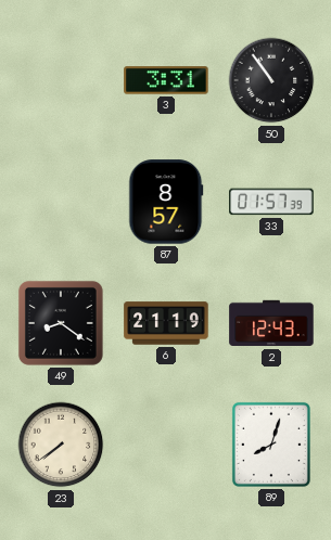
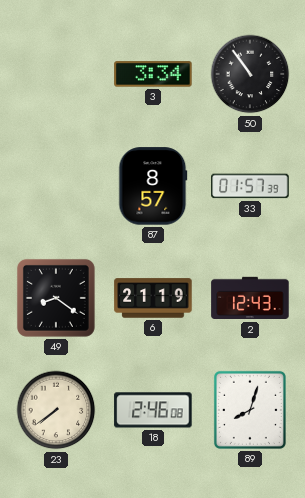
3: 3:31 -> 3:34 (153, 74)
18: none -> 2:46 (153, 410)
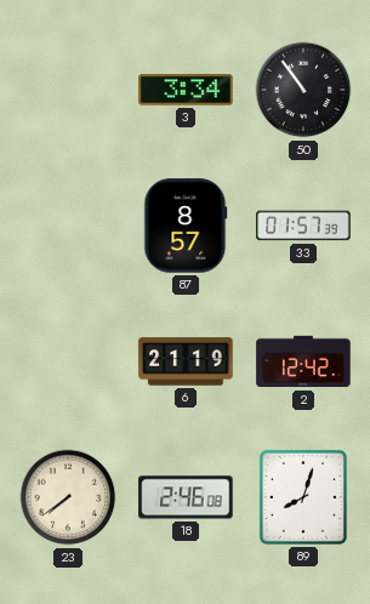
49: 8:21 -> none (56, 298)
2: 12:43 -> 12:42 (303, 361)
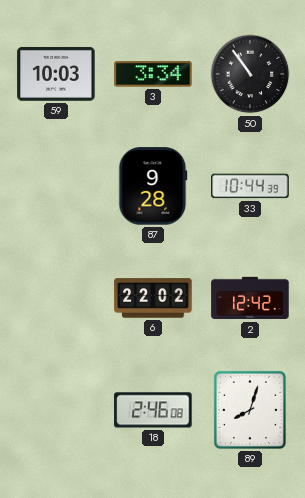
59: none -> 10:03 (56, 74)
87: 8:57 -> 9:28 (153, 186)
33: 01:57 -> 10:44 (250, 186)
6: 21:19 -> 22:02 (153, 298)
23: 7:39 -> none (68, 497)
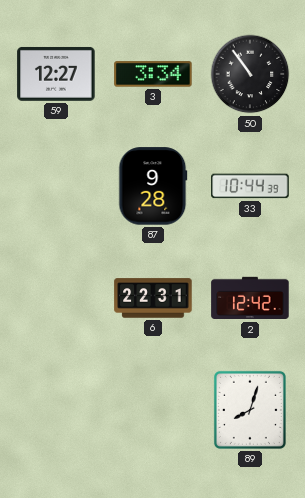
59: 10:03 -> 12:27 (56, 74)
6: 22:02 -> 22:31 (153, 298)
18: 2:46 -> none (153, 410)
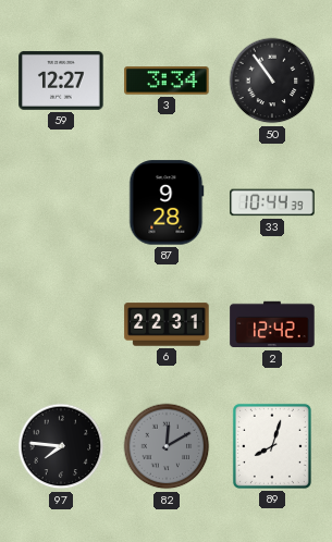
97: none -> 7:46 (61, 446)
82: none -> 12:10 (167, 446)
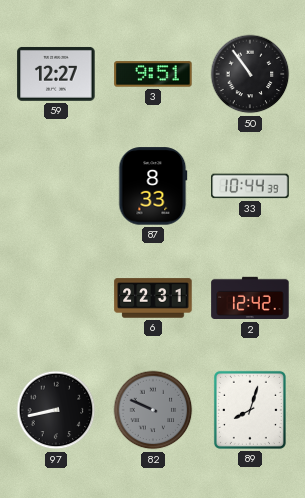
3: 3:34 -> 9:51 (153, 74)
87: 9:28 -> 8:33 (153, 186)
97: 7:46 -> 8:43 (56, 410)
82: 12:10 -> 9:49 (153, 410)
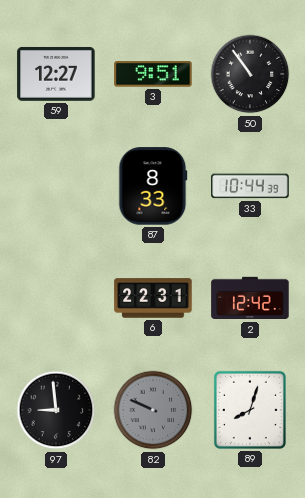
97: 8:43 -> 8:59 (56, 410)
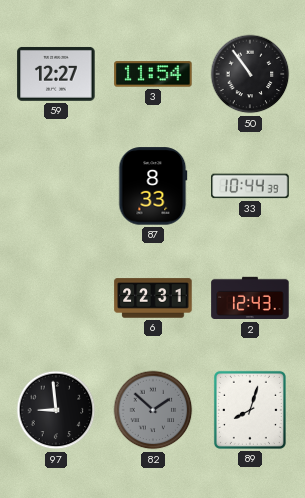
3: 9:51 -> 11:54 (153, 74)
2: 12:42 -> 12:43 (250, 298)
82: 9:49 -> 1:52 (153, 410)
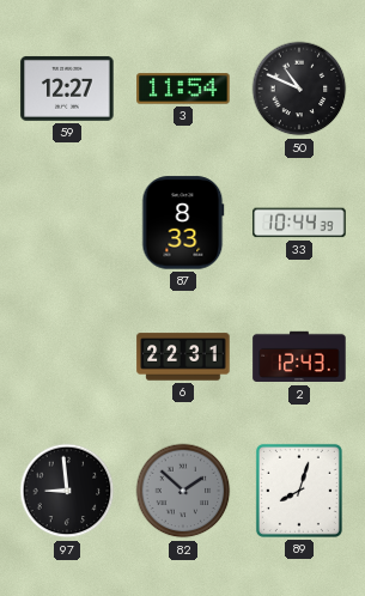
50: 10:54 -> 10:49 (299, 89)
